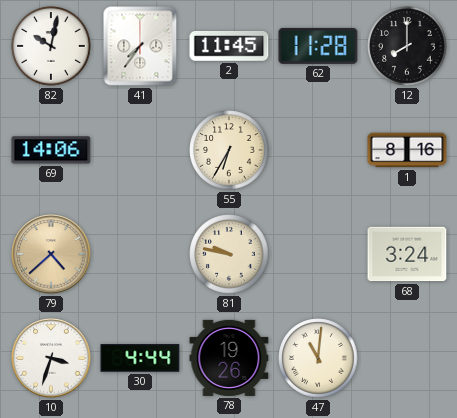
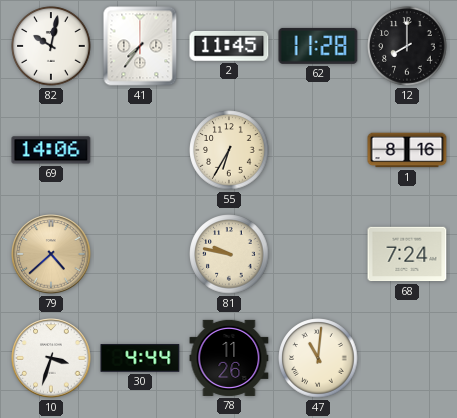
68: 3:24 -> 7:24 (407, 254)
78: 19:26 -> 11:26 (229, 358)
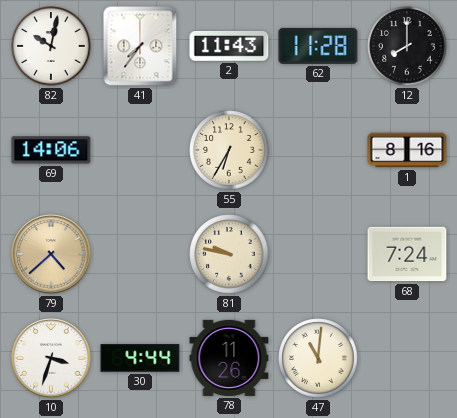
2: 11:45 -> 11:43 (229, 47)
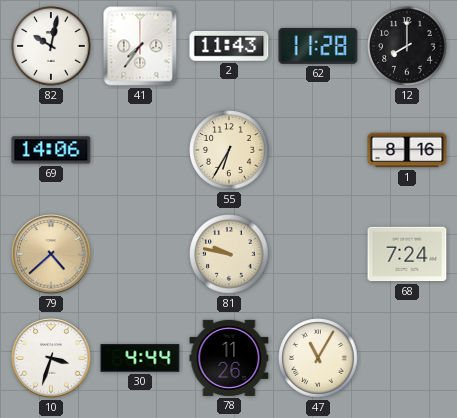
47: 11:01 -> 11:05 (318, 358)
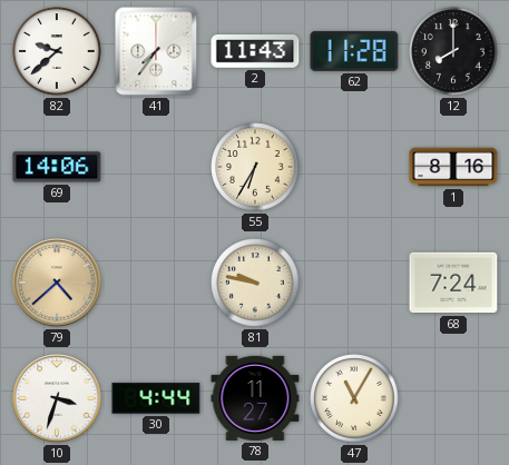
82: 10:02 -> 9:38 (57, 51)
78: 11:26 -> 11:27 (255, 398)
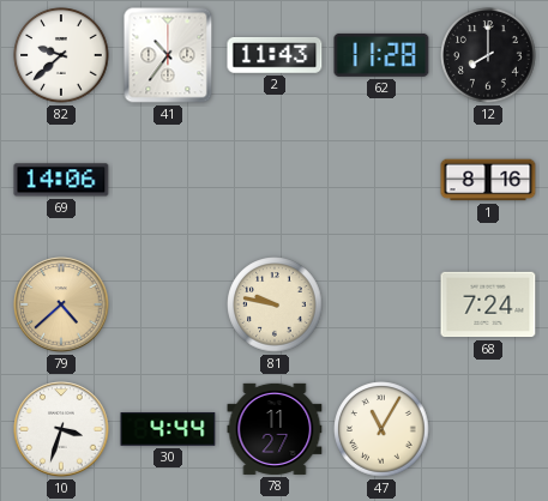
41: 7:36 -> 10:36 (168, 55)
55: 6:35 -> none (255, 167)
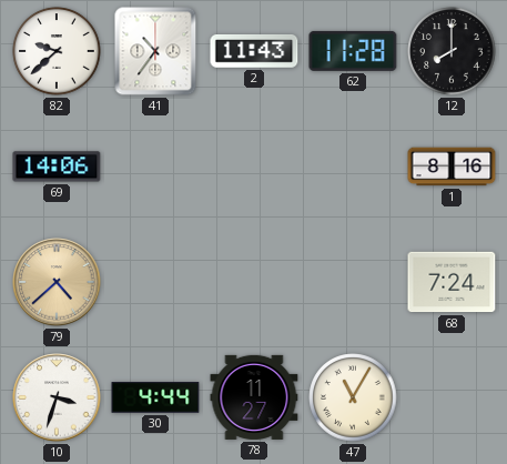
81: 9:47 -> none (275, 304)
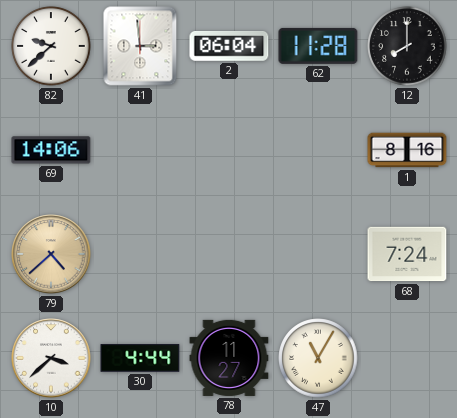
41: 10:36 -> 2:59 (140, 46)
2: 11:43 -> 06:04 (229, 47)
10: 3:33 -> 3:38 (51, 358)
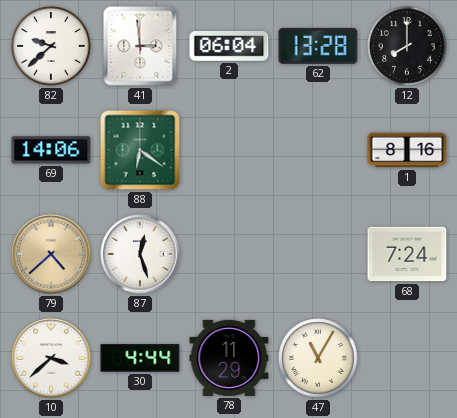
62: 11:28 -> 13:28 (318, 46)
88: none -> 6:21 (140, 150)
87: none -> 12:27 (140, 254)
78: 11:27 -> 11:29 (229, 358)
